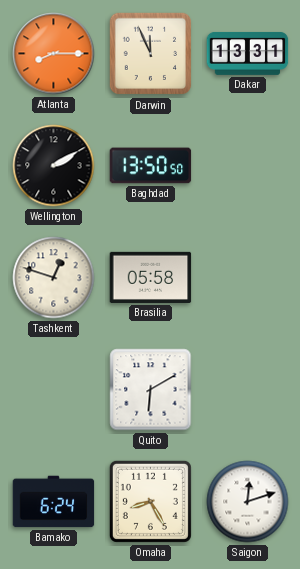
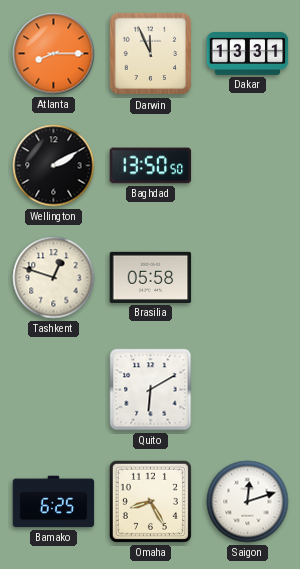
Bamako: 6:24 -> 6:25 (54, 502)
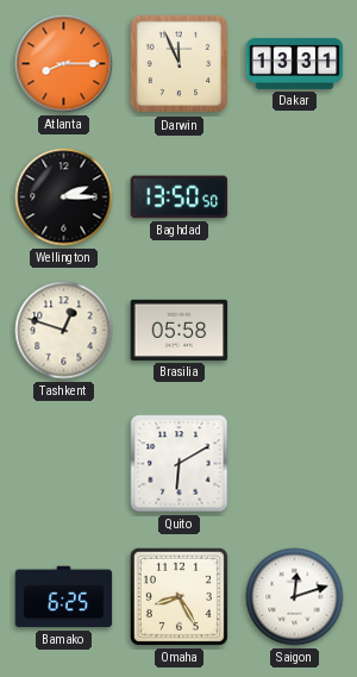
Wellington: 2:10 -> 2:15 (64, 198)
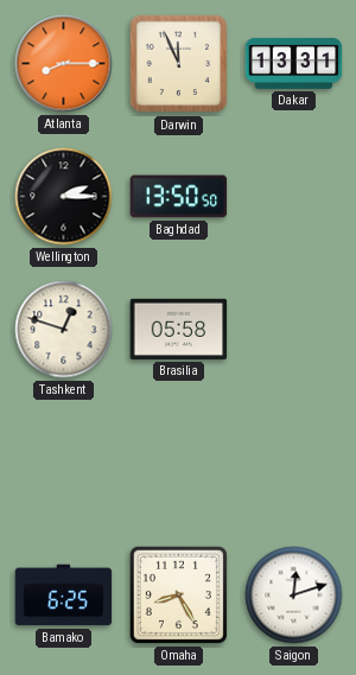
Quito: 6:10 -> none (180, 464)
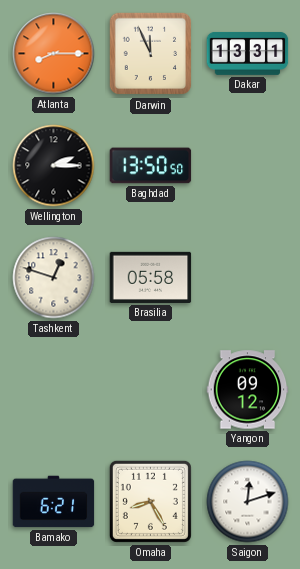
Yangon: none -> 09:12 (248, 390)
Bamako: 6:25 -> 6:21 (54, 502)
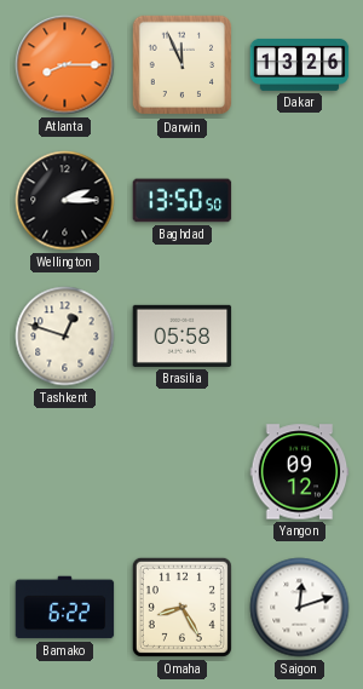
Dakar: 13:31 -> 13:26 (300, 64)
Bamako: 6:21 -> 6:22 (65, 608)
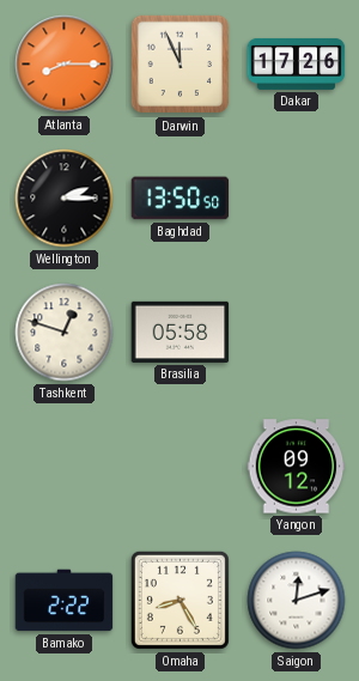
Dakar: 13:26 -> 17:26 (297, 63)
Bamako: 6:22 -> 2:22 (65, 601)
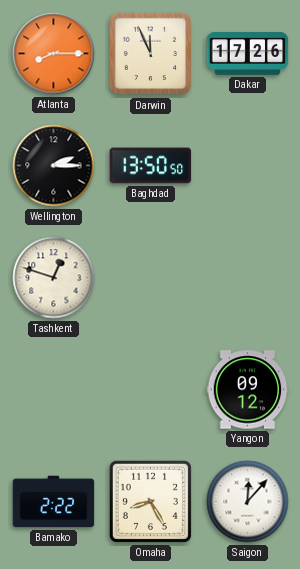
Brasilia: 05:58 -> none (181, 332)
Saigon: 12:12 -> 12:07 (248, 502)
